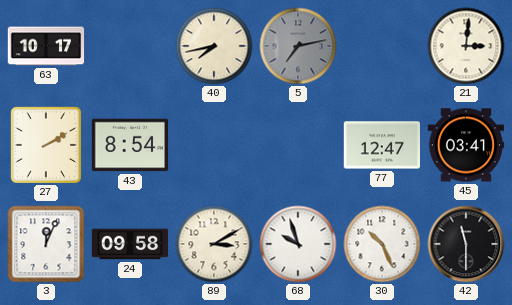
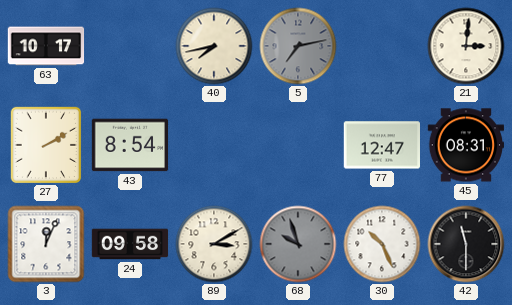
45: 03:41 -> 08:31 (466, 145)
68 dial: white -> grey (298, 244)
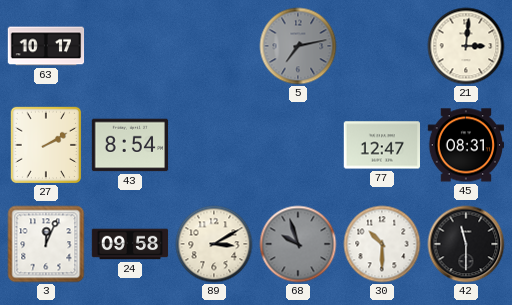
40: 7:43 -> none (214, 46)
30: 10:26 -> 10:30 (382, 244)
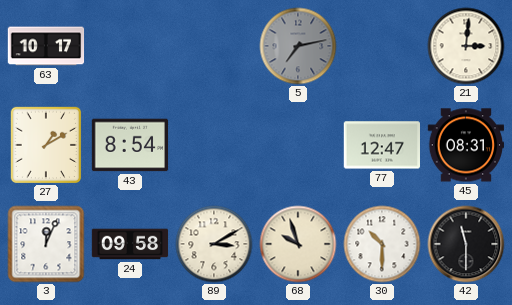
27: 2:10 -> 1:10 (45, 144)
68 dial: grey -> cream (298, 244)
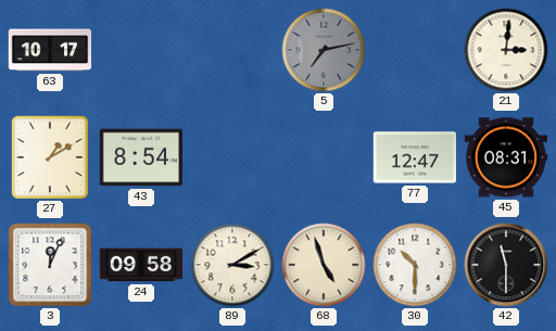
68: 9:57 -> 4:57 (324, 265)
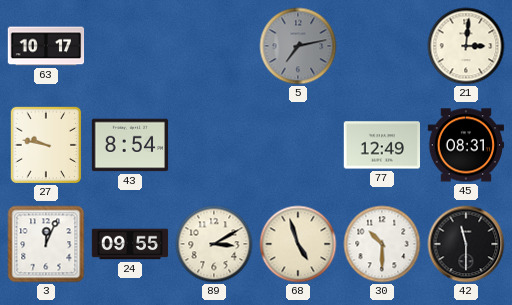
27: 1:10 -> 9:47 (45, 144)
77: 12:47 -> 12:49 (381, 145)
24: 09:58 -> 09:55 (130, 244)
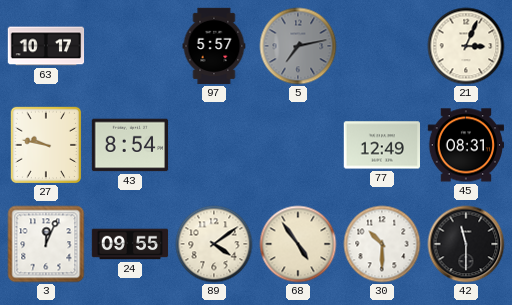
97: none -> 5:57 (214, 46)
21: 3:01 -> 3:04 (466, 46)
89: 3:10 -> 4:09 (214, 244)
68: 4:57 -> 4:54 (298, 244)
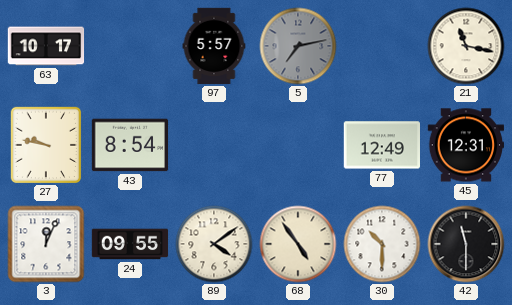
21: 3:04 -> 11:17 (466, 46)
45: 08:31 -> 12:31 (466, 145)
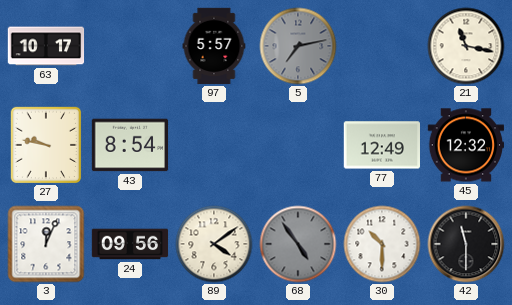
45: 12:31 -> 12:32 (466, 145)
24: 09:55 -> 09:56 (130, 244)
68 dial: cream -> grey (298, 244)
